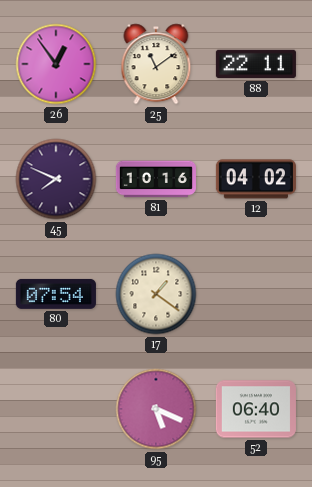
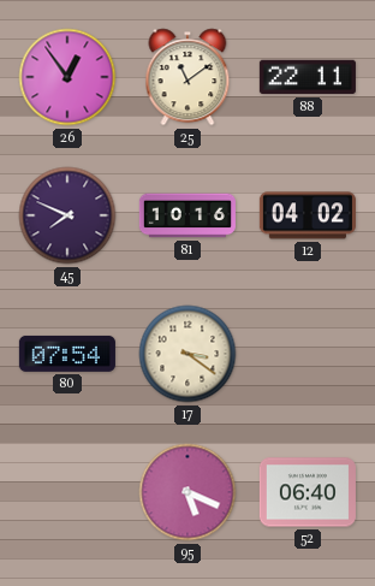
17: 1:21 -> 3:21 (187, 354)
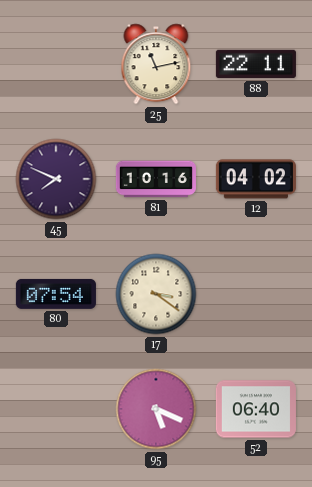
26: 12:54 -> none (67, 77)
25: 11:09 -> 11:13 (156, 64)
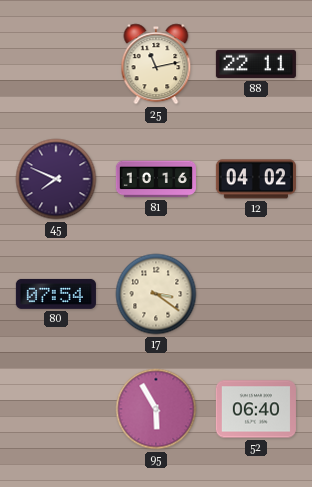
95: 5:19 -> 5:55 (156, 409)
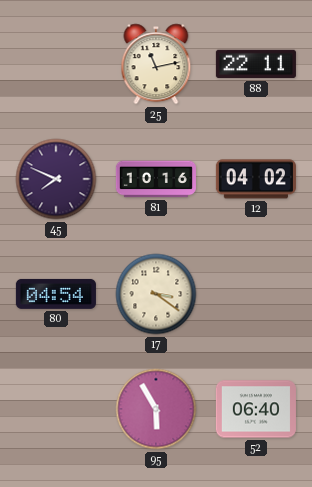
80: 07:54 -> 04:54 (56, 294)
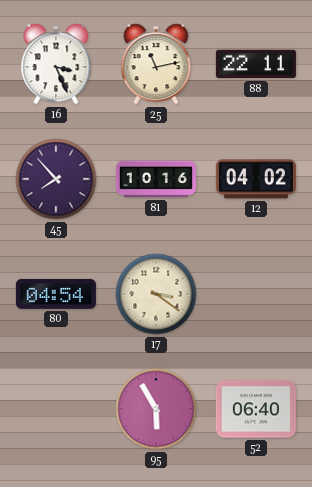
16: none -> 3:26 (56, 64)
45: 7:49 -> 7:53 (56, 179)
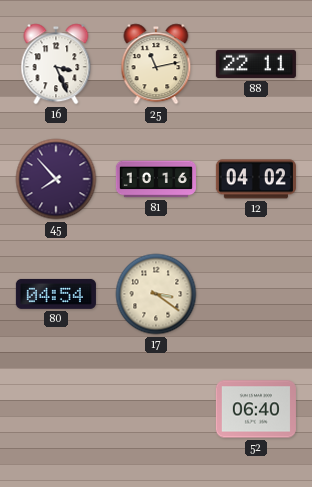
95: 5:55 -> none (156, 409)
